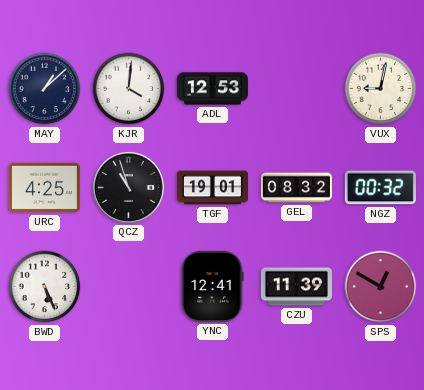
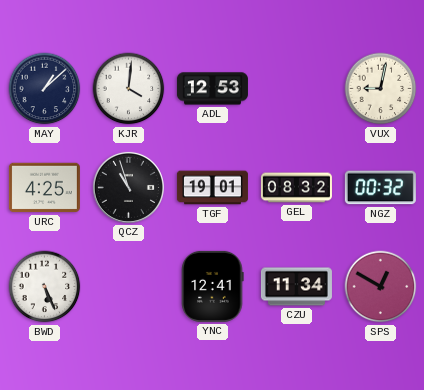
CZU: 11:39 -> 11:34 (296, 287)
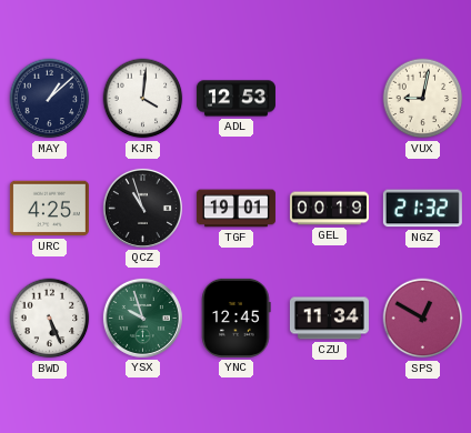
GEL: 08:32 -> 00:19 (329, 209)
NGZ: 00:32 -> 21:32 (422, 209)
YSX: none -> 9:57 (142, 318)
YNC: 12:41 -> 12:45 (237, 318)
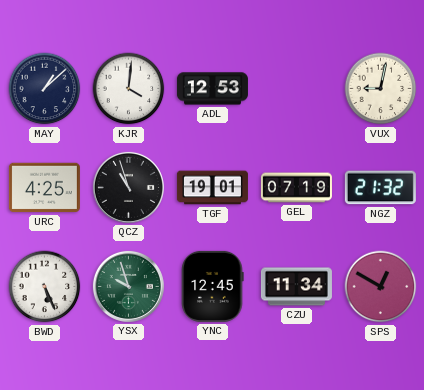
GEL: 00:19 -> 07:19 (296, 188)
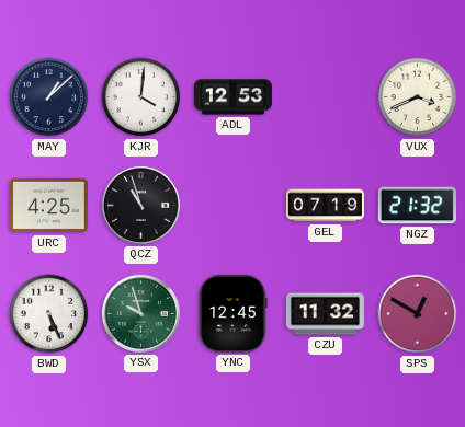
VUX: 9:02 -> 3:41 (418, 97)
TGF: 19:01 -> none (212, 188)
CZU: 11:34 -> 11:32 (325, 314)
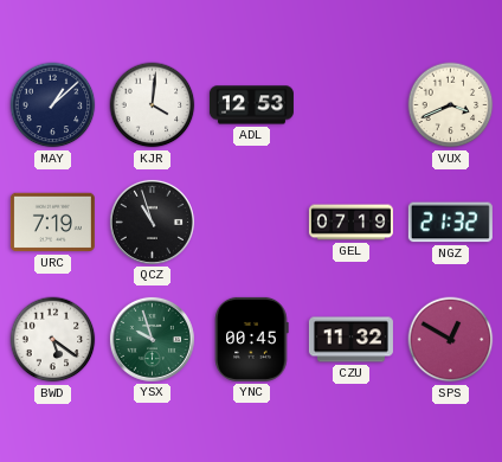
URC: 4:25 -> 7:19 (52, 223)
BWD: 5:26 -> 5:21 (53, 340)
YNC: 12:45 -> 00:45 (252, 339)
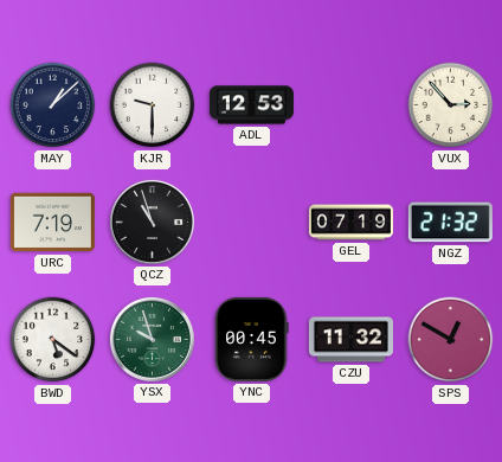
KJR: 4:01 -> 9:30 (153, 105)
VUX: 3:41 -> 2:53 (451, 105)
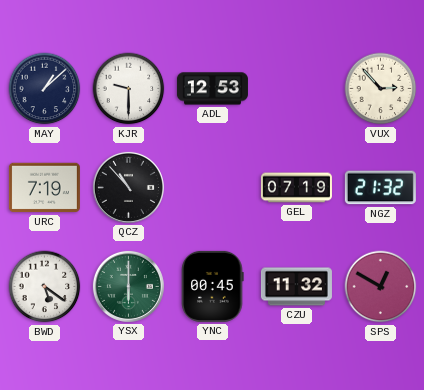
QCZ: 10:57 -> 10:53 (128, 187)
YSX: 9:57 -> 6:00 (128, 286)
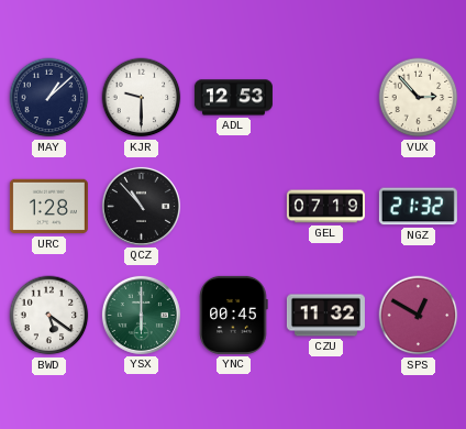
URC: 7:19 -> 1:28 (48, 207)
